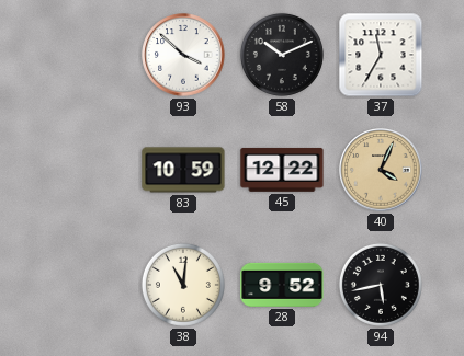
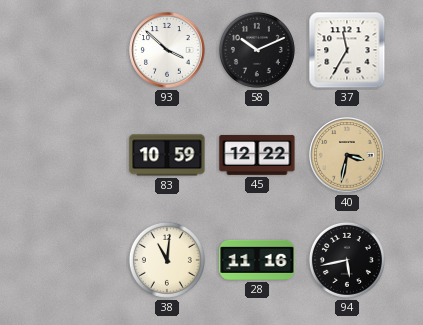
40: 4:04 -> 3:32 (347, 155)
28: 9:52 -> 11:16 (257, 260)
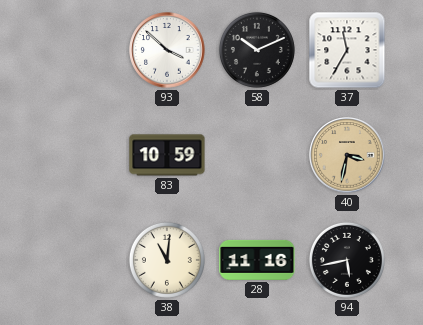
45: 12:22 -> none (257, 155)
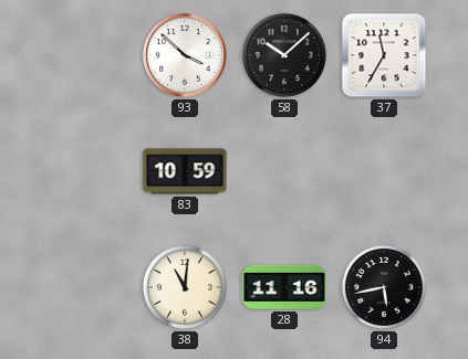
58: 10:11 -> 10:08 (284, 55)
40: 3:32 -> none (347, 155)
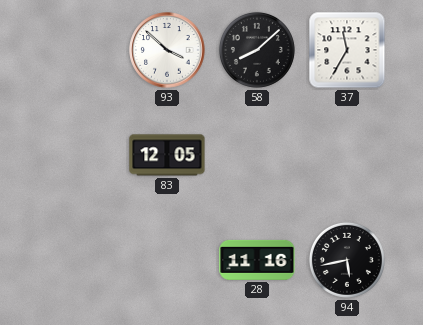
58: 10:08 -> 8:08 (257, 50)
83: 10:59 -> 12:05 (167, 155)
38: 11:01 -> none (185, 287)
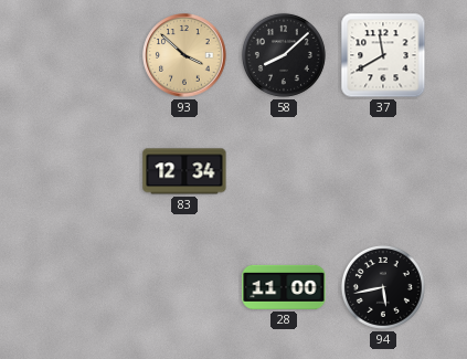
93 dial: white -> champagne (184, 55)
37: 11:35 -> 11:40 (383, 55)
83: 12:05 -> 12:34 (184, 171)
28: 11:16 -> 11:00 (284, 287)
